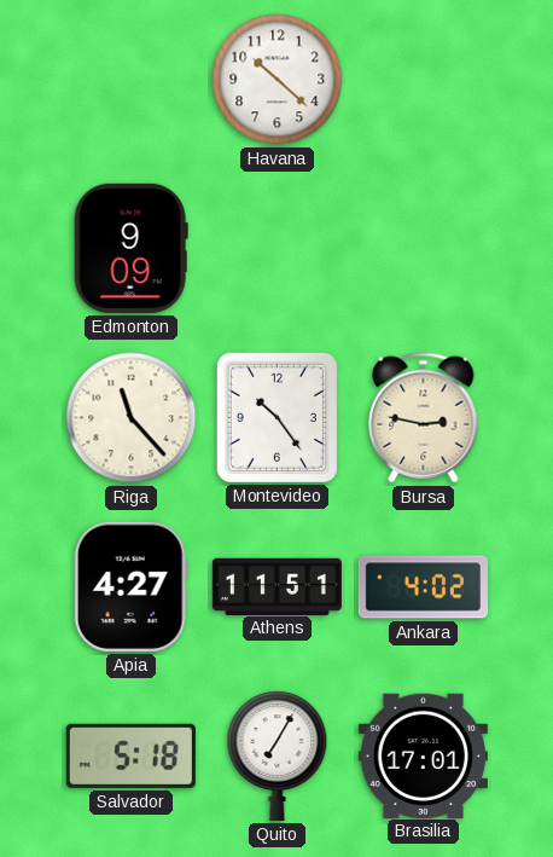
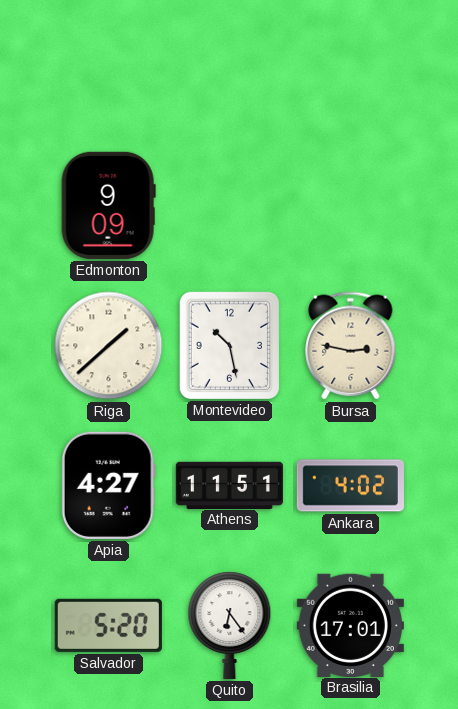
Havana: 10:22 -> none (278, 80)
Riga: 11:23 -> 1:38 (109, 346)
Montevideo: 10:24 -> 10:28 (229, 345)
Salvador: 5:18 -> 5:20 (108, 625)
Quito: 7:05 -> 6:24 (230, 625)
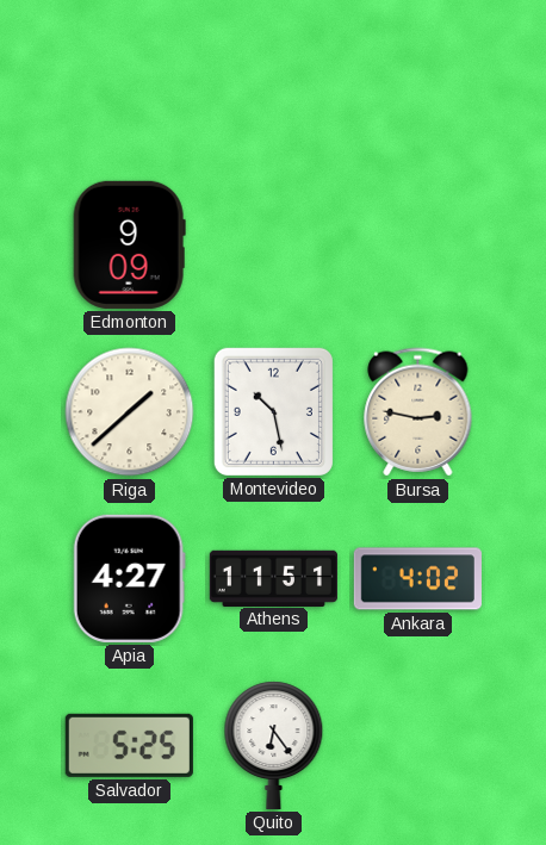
Salvador: 5:20 -> 5:25 (129, 745)
Brasilia: 17:01 -> none (350, 625)
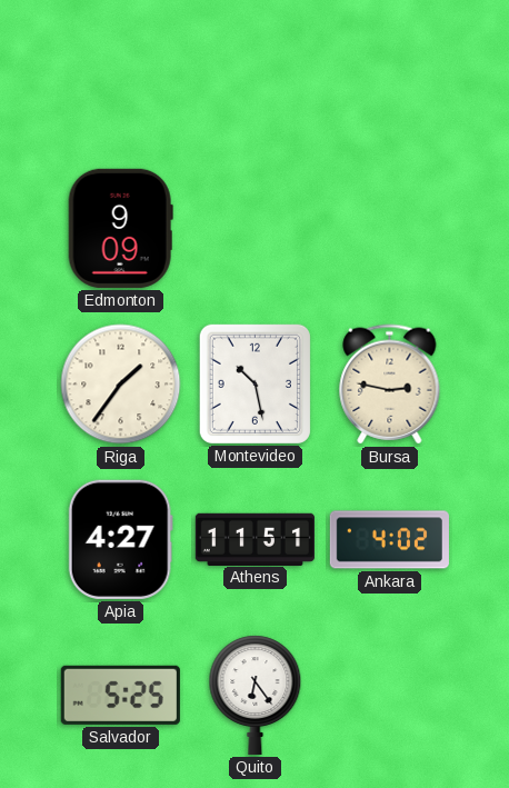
Riga: 1:38 -> 1:36 (121, 385)
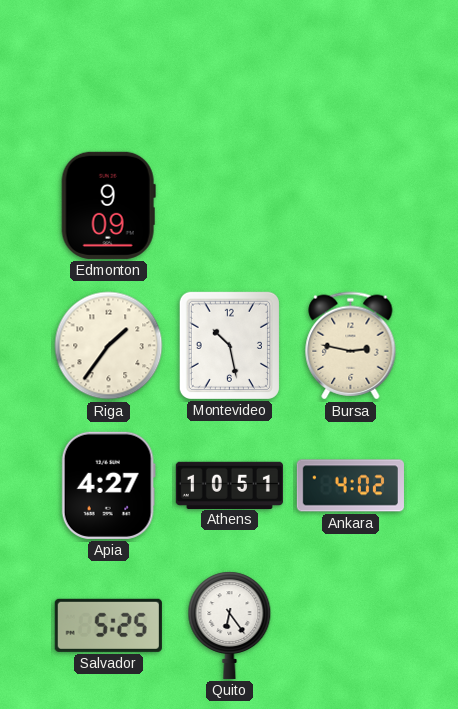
Athens: 11:51 -> 10:51 (229, 485)
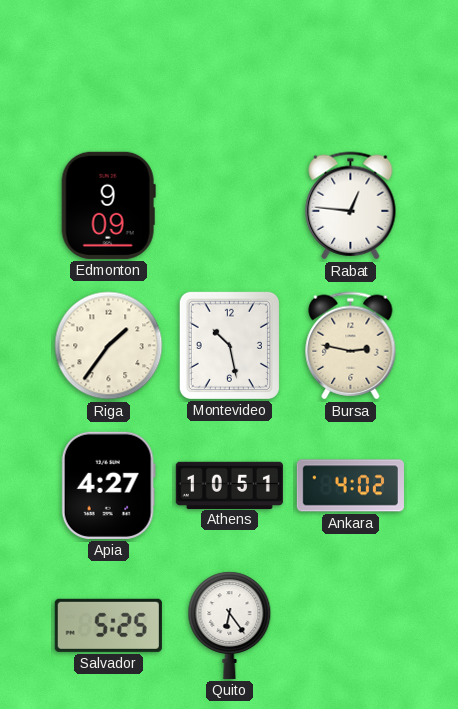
Rabat: none -> 12:46 (351, 206)
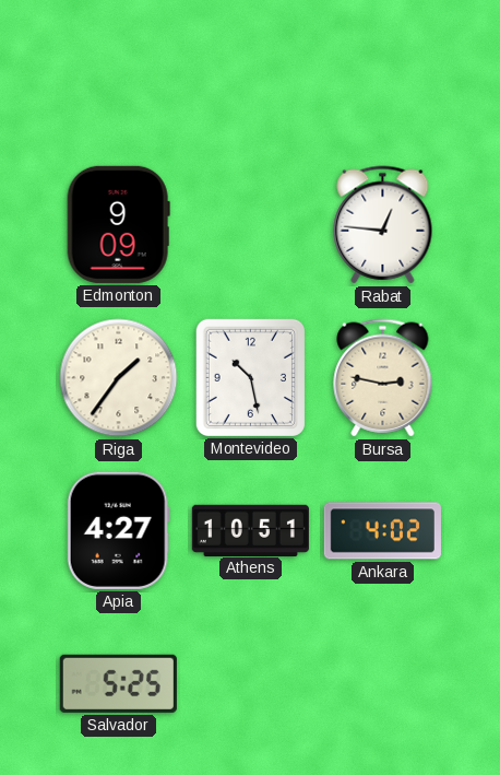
Quito: 6:24 -> none (230, 625)
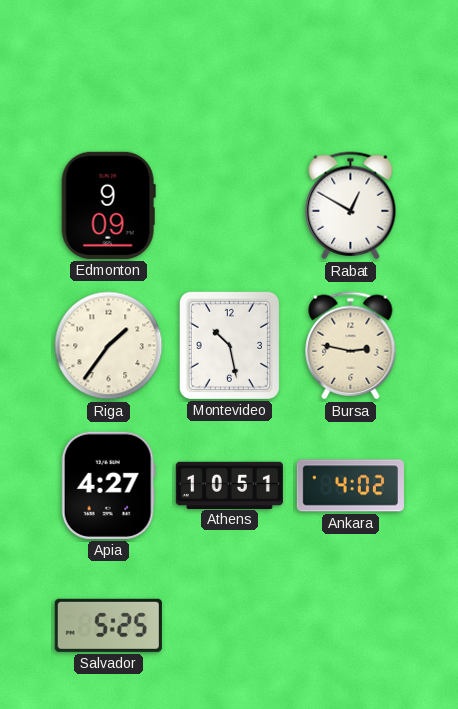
Rabat: 12:46 -> 12:50 (351, 206)
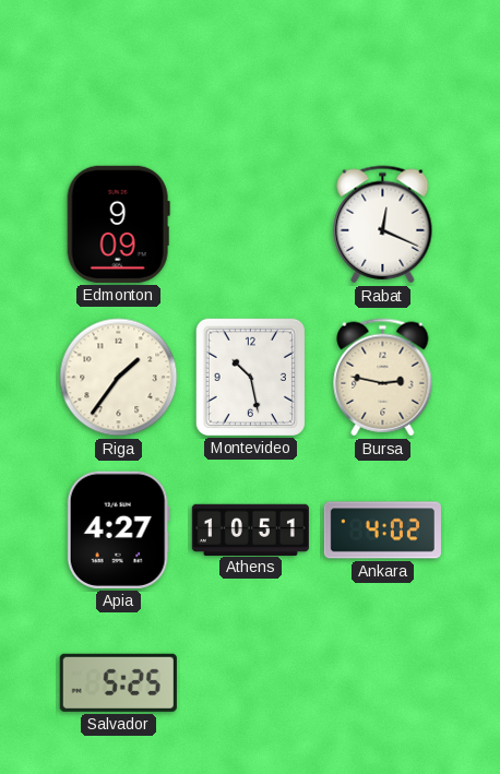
Rabat: 12:50 -> 12:19 (383, 225)
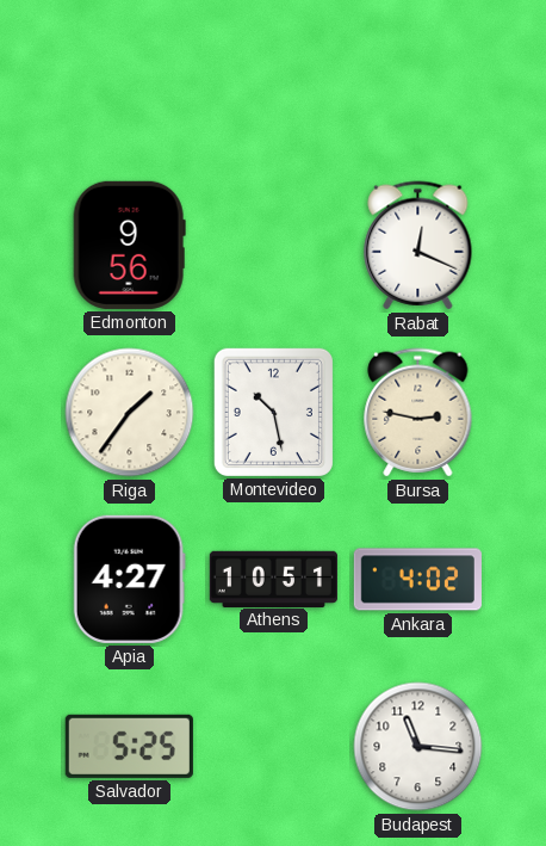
Edmonton: 9:09 -> 9:56 (129, 245)
Budapest: none -> 11:16 (418, 747)
